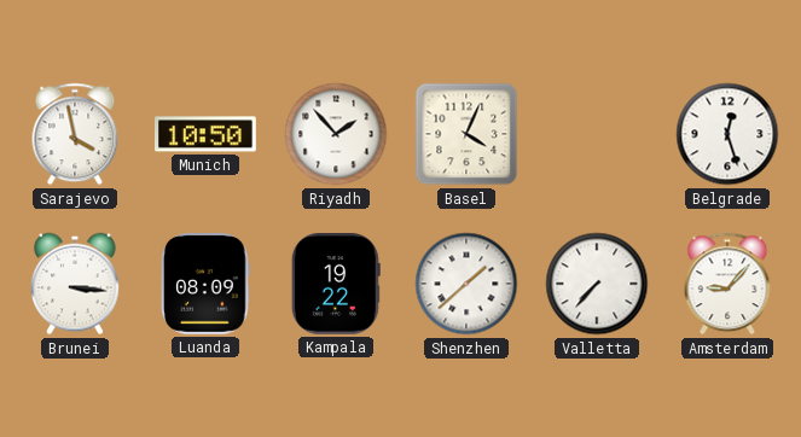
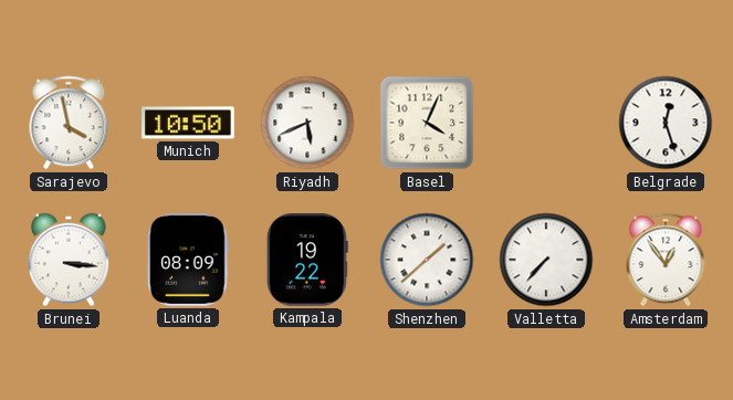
Riyadh: 1:53 -> 5:41 (307, 123)
Amsterdam: 9:07 -> 12:54 (666, 260)
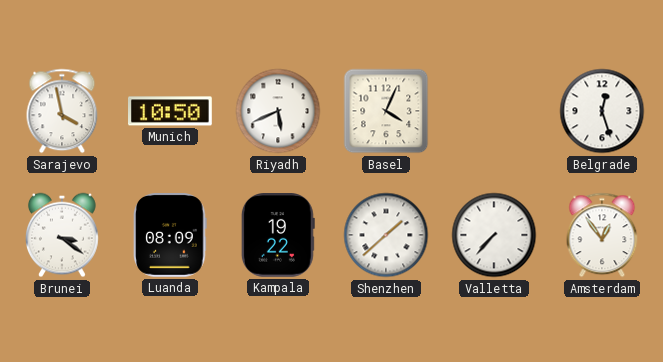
Brunei: 3:16 -> 3:21 (63, 235)
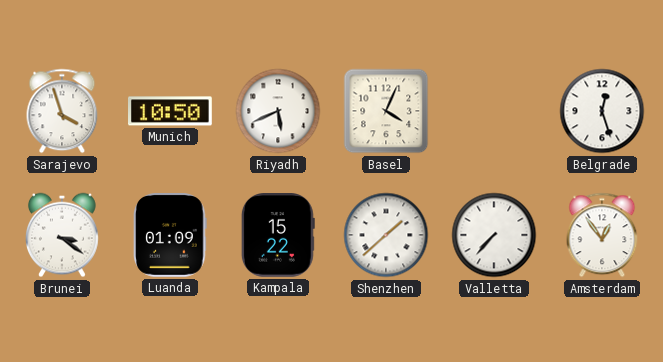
Sarajevo: 3:58 -> 3:57 (62, 111)
Luanda: 08:09 -> 01:09 (170, 236)
Kampala: 19:22 -> 15:22 (278, 236)
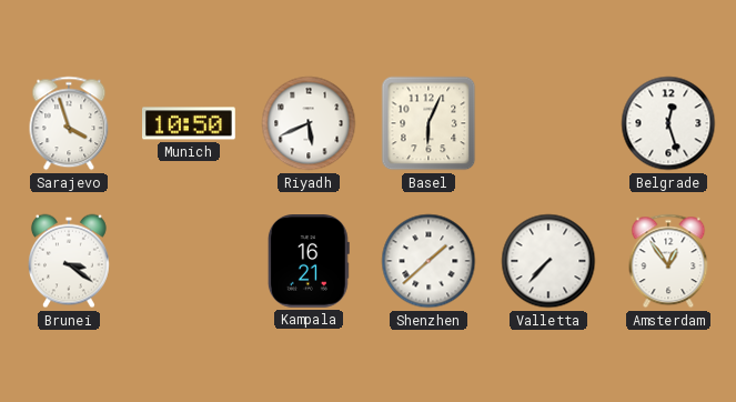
Basel: 4:04 -> 6:04 (429, 123)
Luanda: 01:09 -> none (170, 236)
Kampala: 15:22 -> 16:21 (309, 262)
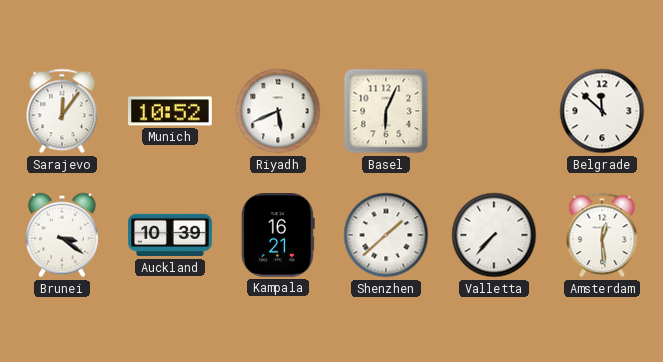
Sarajevo: 3:57 -> 12:06 (62, 111)
Munich: 10:50 -> 10:52 (171, 111)
Belgrade: 12:27 -> 11:52 (602, 111)
Auckland: none -> 10:39 (170, 235)
Amsterdam: 12:54 -> 12:29 (602, 235)
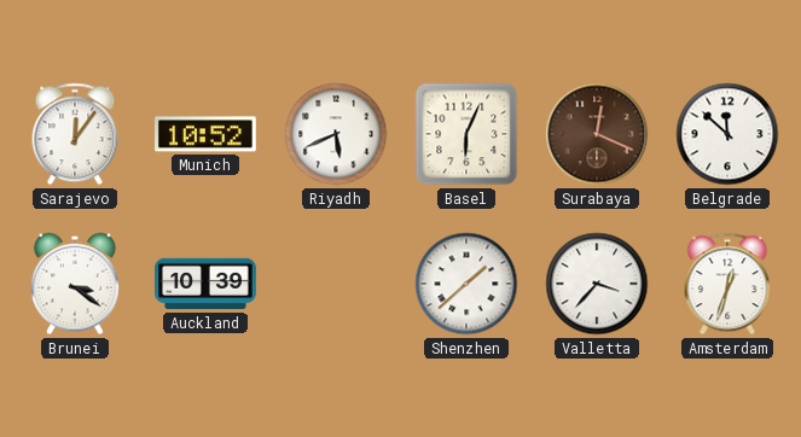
Surabaya: none -> 12:19 (597, 134)
Kampala: 16:21 -> none (278, 236)
Valletta: 7:37 -> 3:37 (597, 284)
Amsterdam: 12:29 -> 12:33 (727, 284)
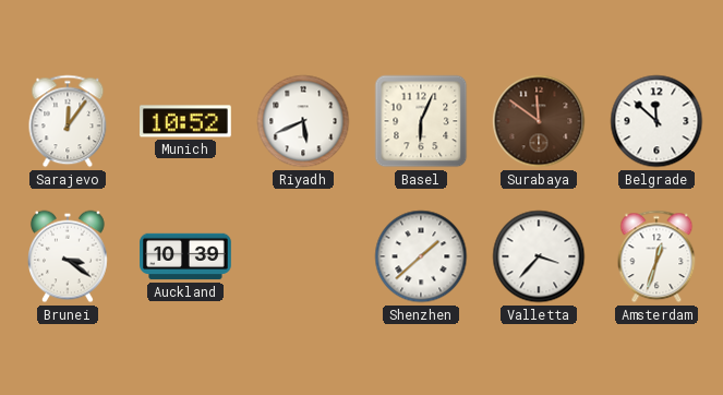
Surabaya: 12:19 -> 11:51 (539, 121)
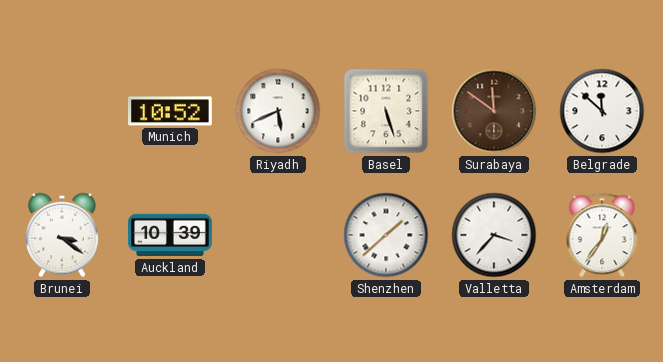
Sarajevo: 12:06 -> none (68, 121)
Basel: 6:04 -> 5:27 (386, 111)
Amsterdam: 12:33 -> 12:36 (602, 235)
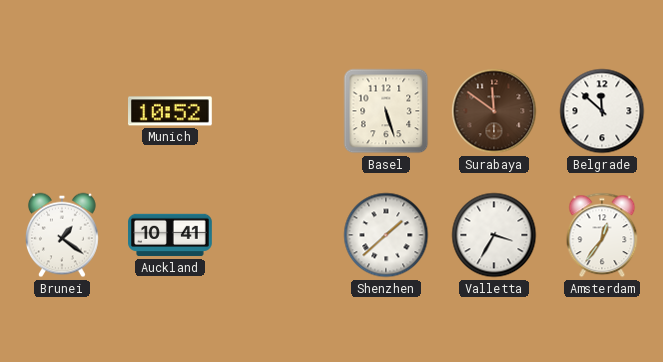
Riyadh: 5:41 -> none (278, 111)
Brunei: 3:21 -> 1:21 (63, 235)
Auckland: 10:39 -> 10:41 (170, 235)
Valletta: 3:37 -> 3:35 (494, 235)
